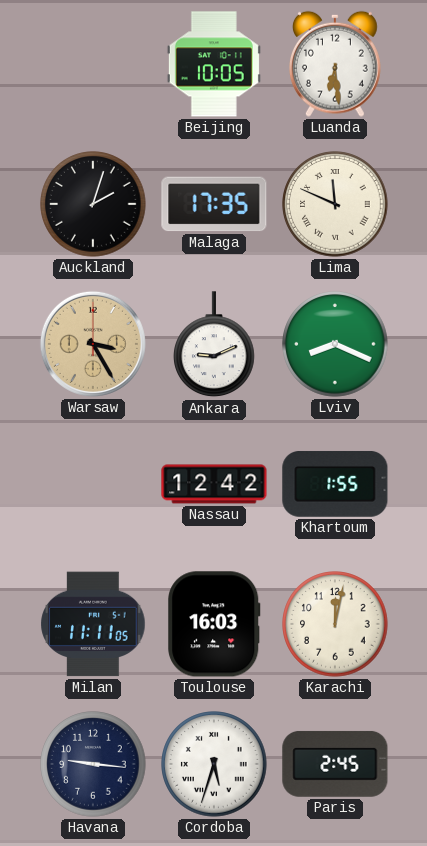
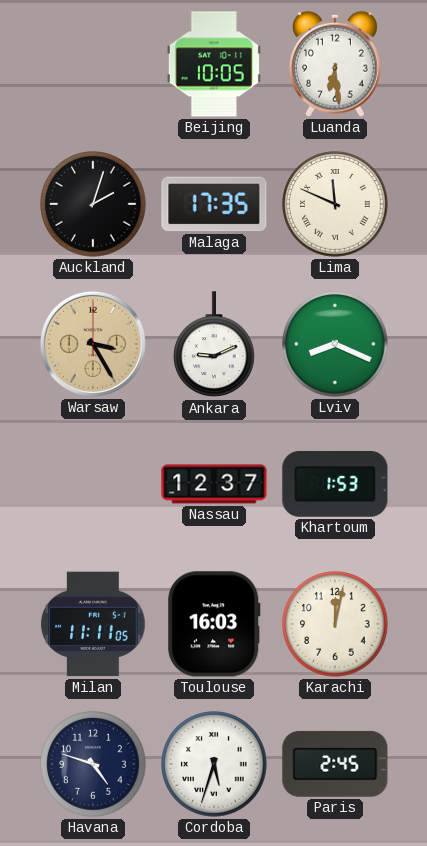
Nassau: 12:42 -> 12:37 (214, 484)
Khartoum: 1:55 -> 1:53 (335, 484)
Havana: 9:16 -> 4:48 (93, 764)
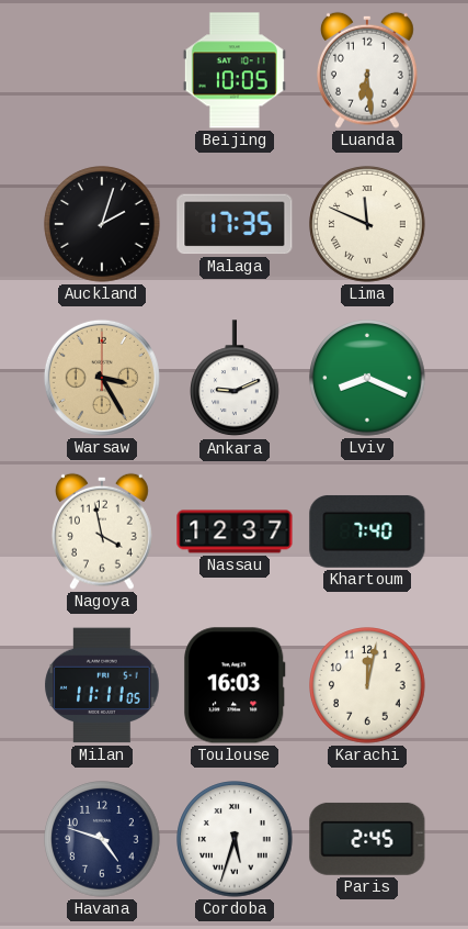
Nagoya: none -> 3:58 (102, 531)
Khartoum: 1:53 -> 7:40 (367, 531)
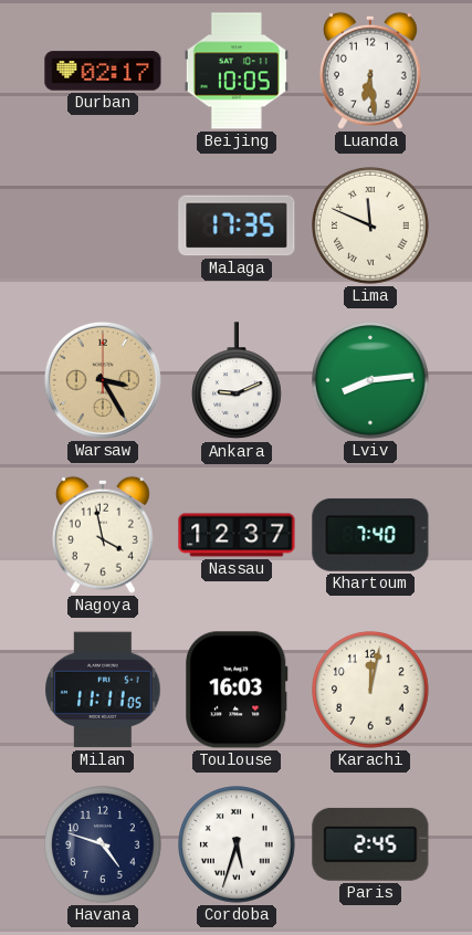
Durban: none -> 02:17 (103, 71)
Auckland: 2:03 -> none (102, 224)
Lviv: 8:19 -> 8:14 (370, 380)
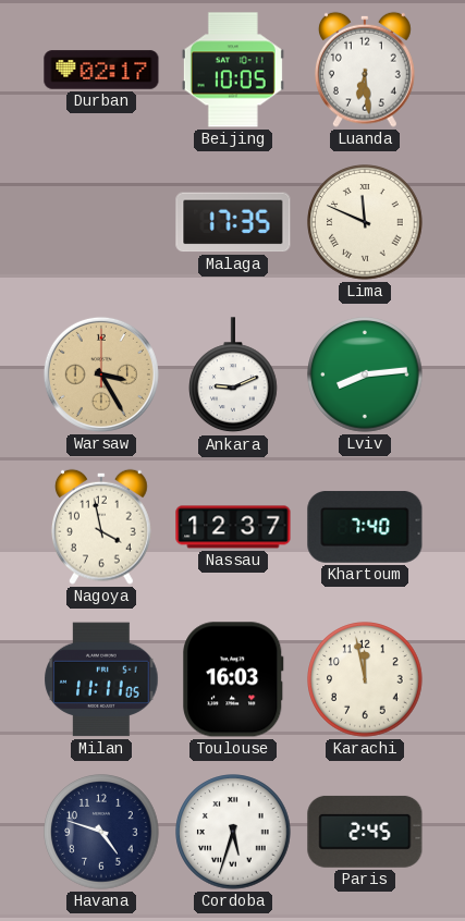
Karachi: 12:02 -> 11:58 (365, 679)
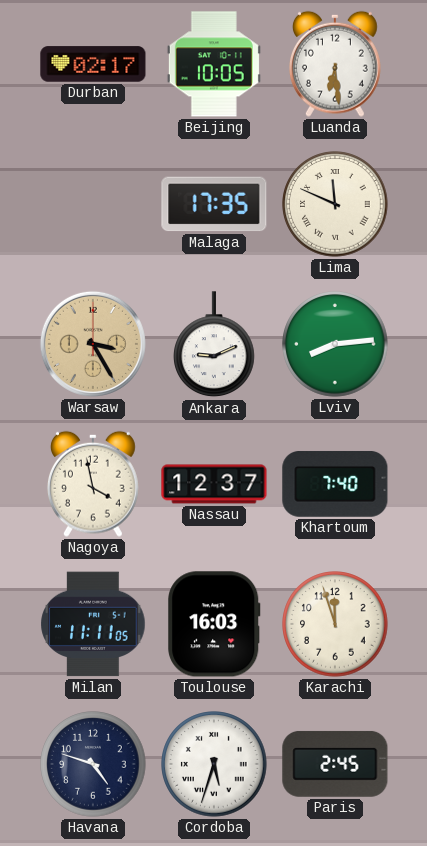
Karachi: 11:58 -> 11:57 (335, 624)
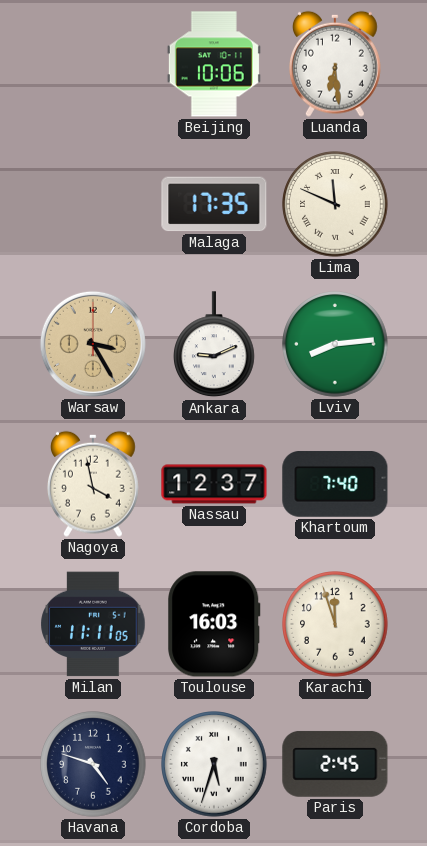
Durban: 02:17 -> none (93, 64)
Beijing: 10:05 -> 10:06 (214, 64)
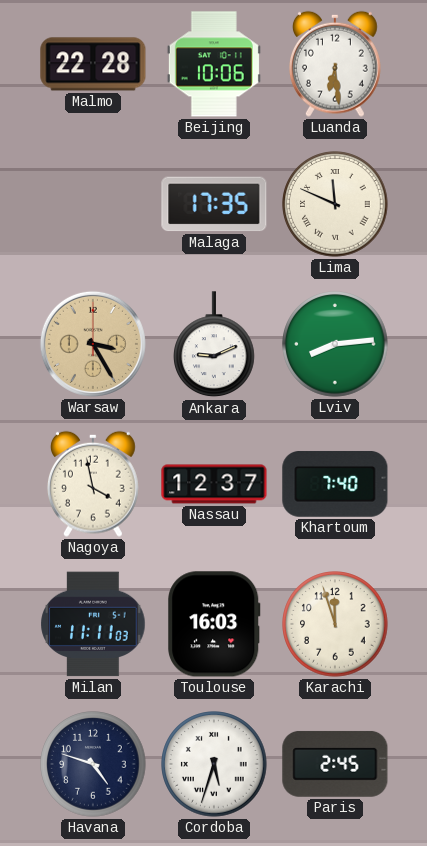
Malmo: none -> 22:28 (93, 64)
Milan: 11:11:05 -> 11:11:03 (93, 624)
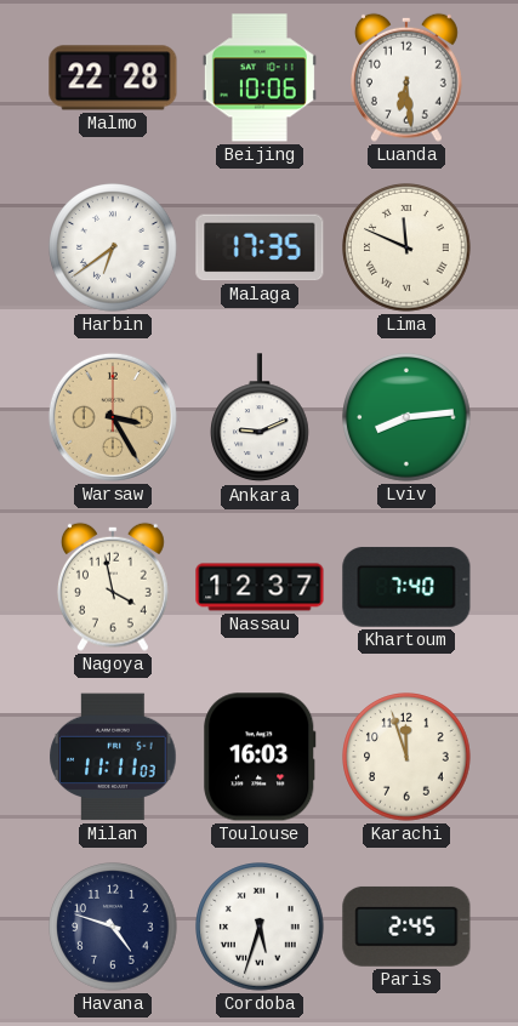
Harbin: none -> 6:39 (113, 247)
